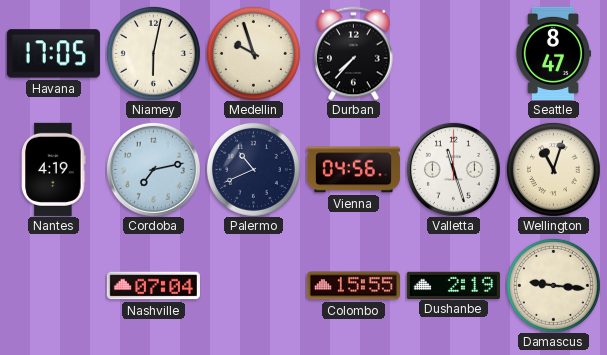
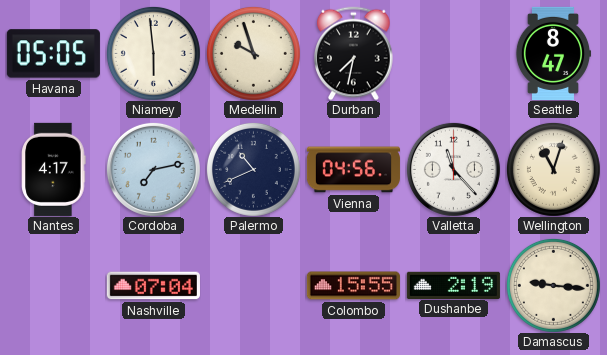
Havana: 17:05 -> 05:05 (53, 54)
Niamey: 6:02 -> 5:59 (153, 53)
Durban: 7:37 -> 7:32 (354, 53)
Nantes: 4:19 -> 4:17 (54, 169)
Valletta: 11:27 -> 11:23 (453, 169)
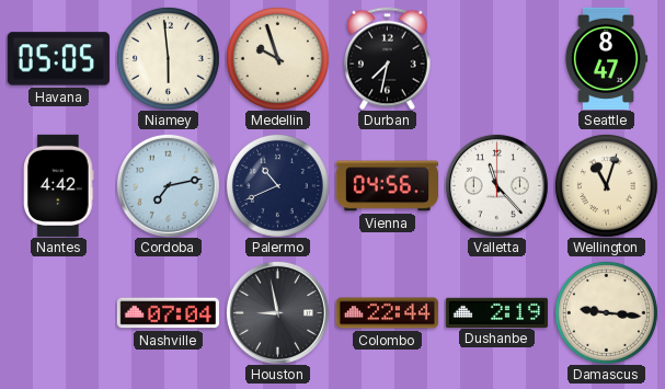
Nantes: 4:17 -> 4:42 (59, 185)
Houston: none -> 8:58 (277, 312)
Colombo: 15:55 -> 22:44 (387, 313)
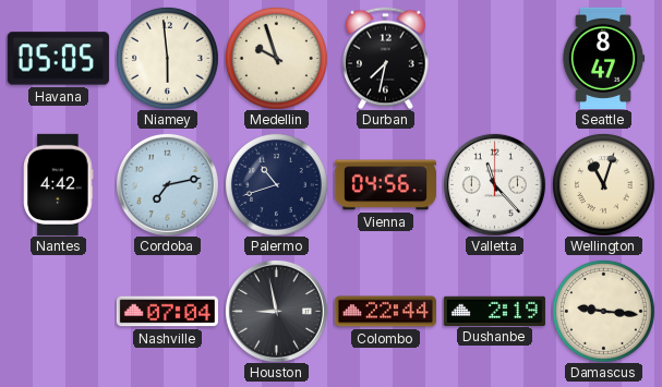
Palermo: 10:41 -> 10:42 (276, 184)
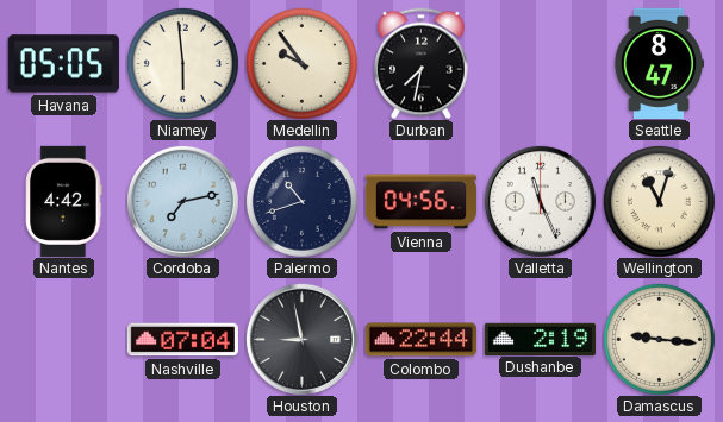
Medellin: 9:57 -> 9:54 (301, 63)
Valletta: 11:23 -> 11:26 (540, 201)
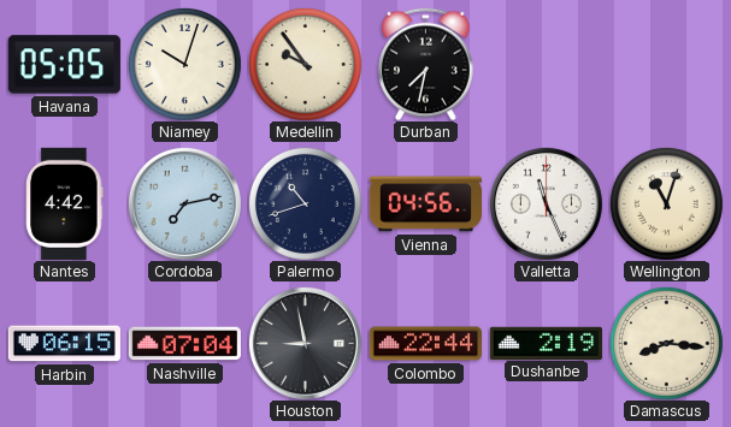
Niamey: 5:59 -> 10:03 (184, 64)
Seattle: 8:47 -> none (659, 63)
Harbin: none -> 06:15 (64, 344)
Damascus: 9:16 -> 8:16 (666, 343)
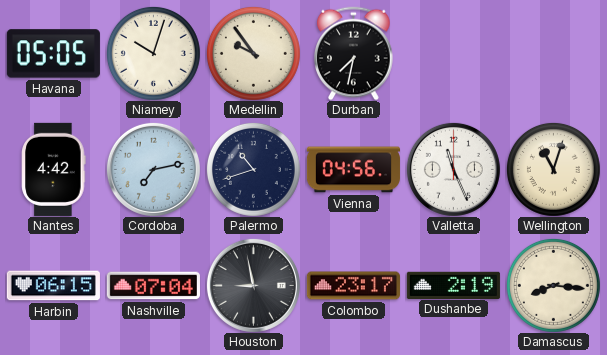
Colombo: 22:44 -> 23:17 (353, 286)
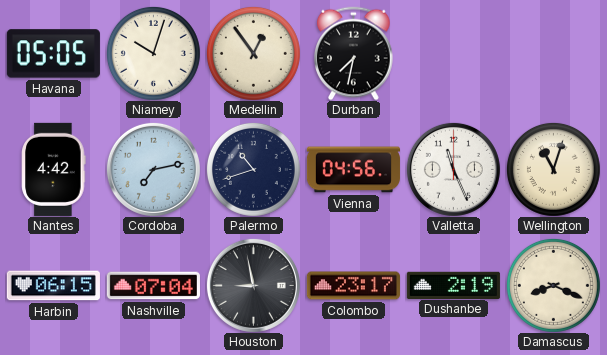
Medellin: 9:54 -> 12:54 (253, 53)
Damascus: 8:16 -> 8:19 (553, 285)
